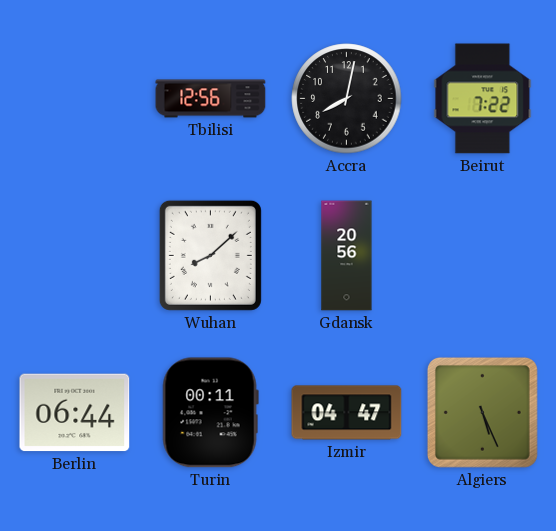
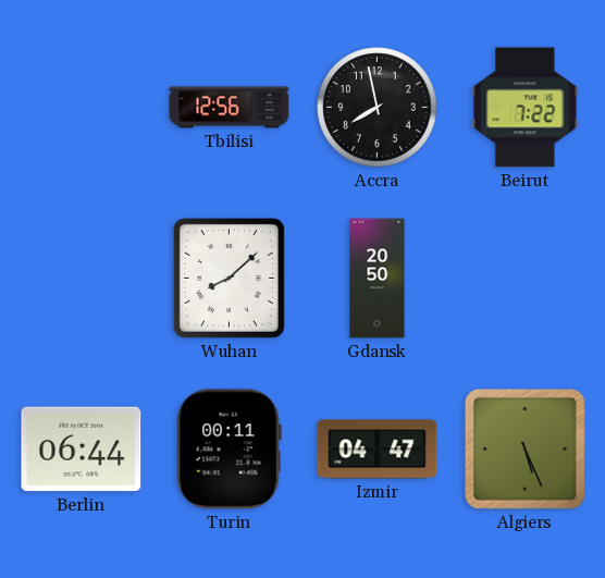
Accra: 8:02 -> 7:58 (378, 108)
Gdansk: 20:56 -> 20:50 (378, 279)
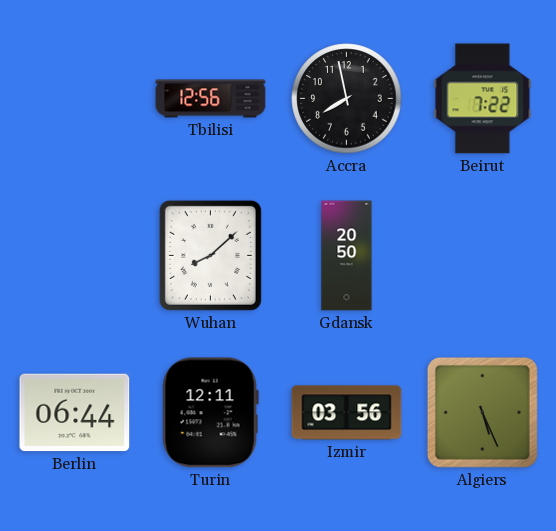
Turin: 00:11 -> 12:11 (210, 413)
Izmir: 04:47 -> 03:56 (347, 413)
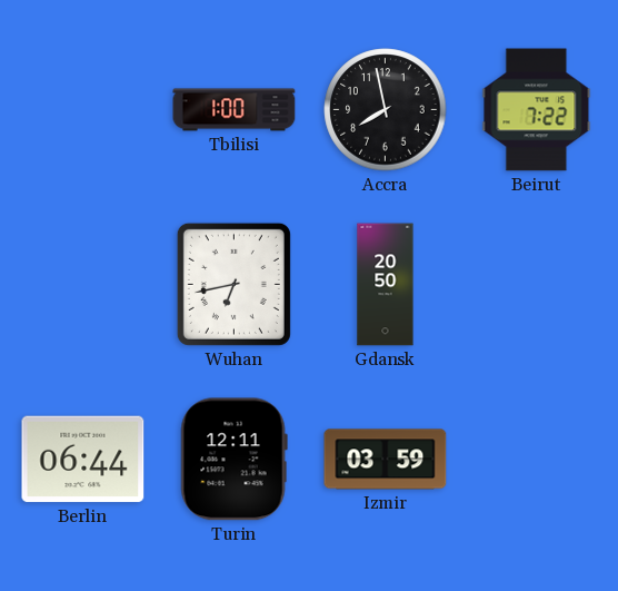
Tbilisi: 12:56 -> 1:00 (235, 110)
Wuhan: 8:08 -> 6:43 (233, 284)
Izmir: 03:56 -> 03:59 (386, 460)
Algiers: 5:26 -> none (482, 412)
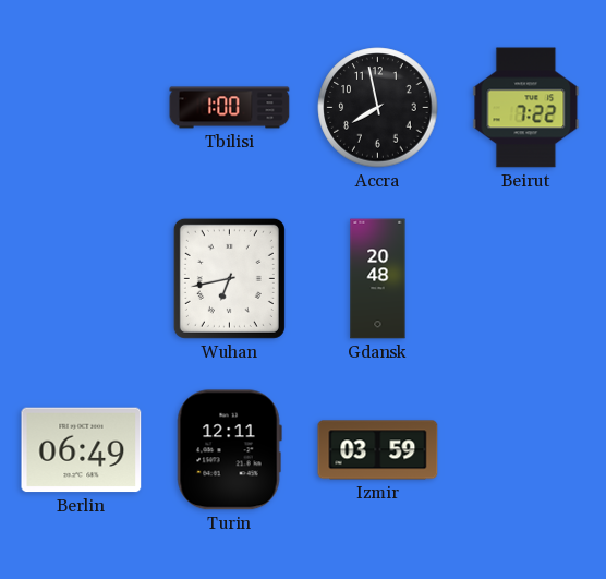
Gdansk: 20:50 -> 20:48 (378, 279)
Berlin: 06:44 -> 06:49 (82, 450)
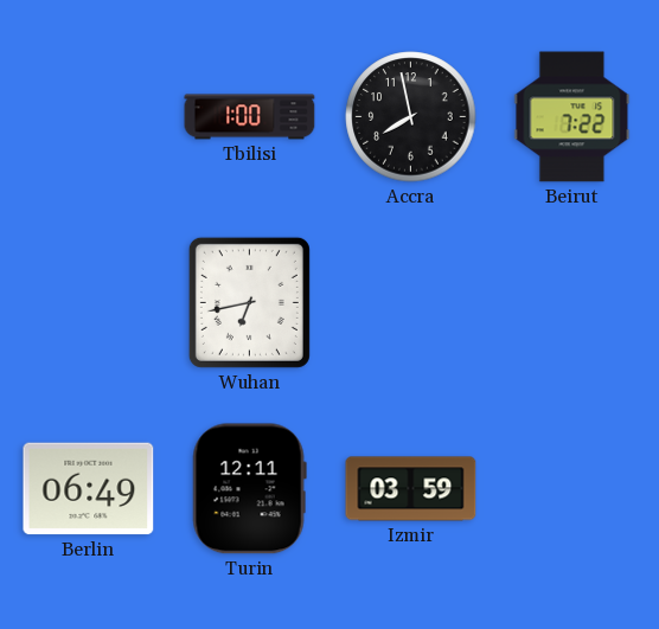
Gdansk: 20:48 -> none (378, 279)
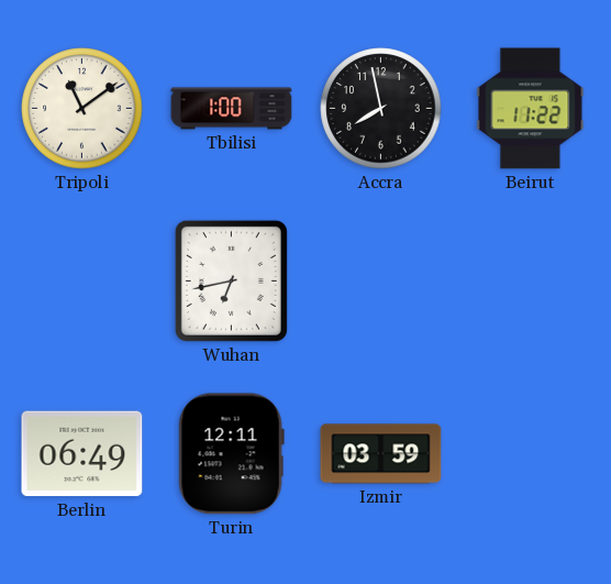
Tripoli: none -> 11:09 (82, 109)
Beirut: 7:22 -> 11:22 (531, 109)
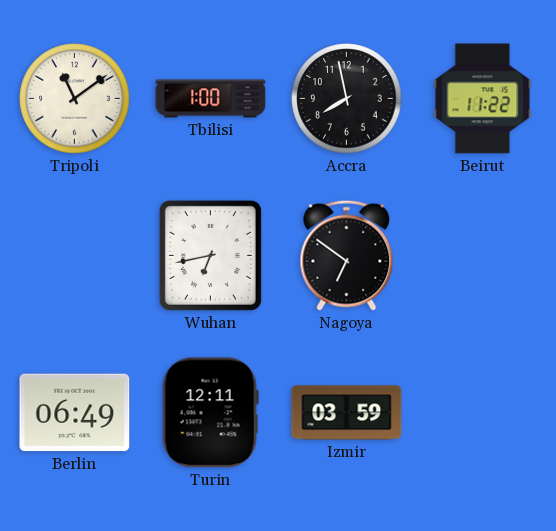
Nagoya: none -> 6:51 (347, 255)
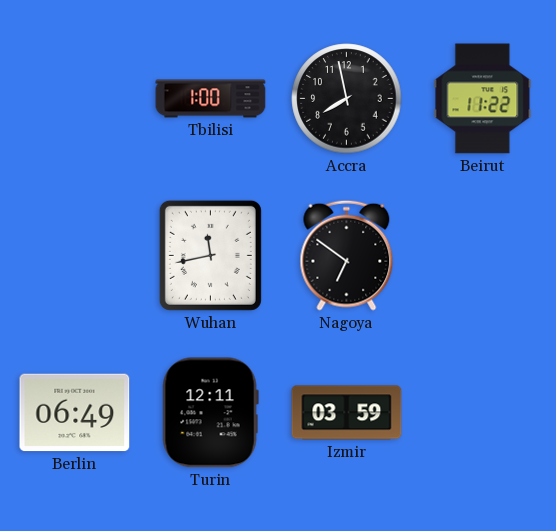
Tripoli: 11:09 -> none (75, 99)
Wuhan: 6:43 -> 11:43 (210, 255)
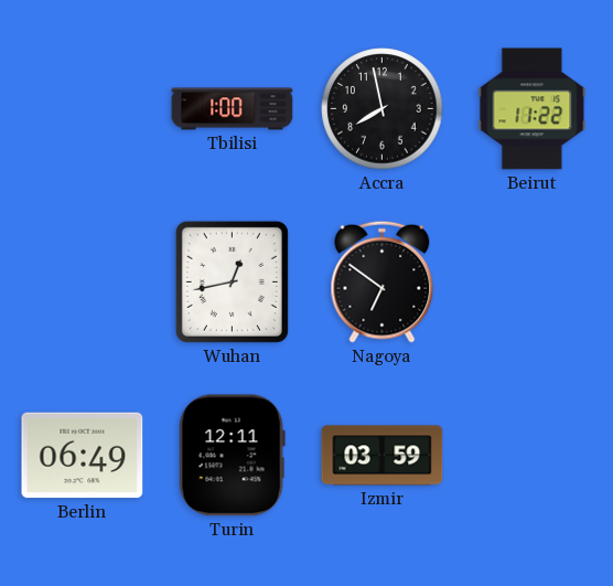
Wuhan: 11:43 -> 12:43 (232, 281)
